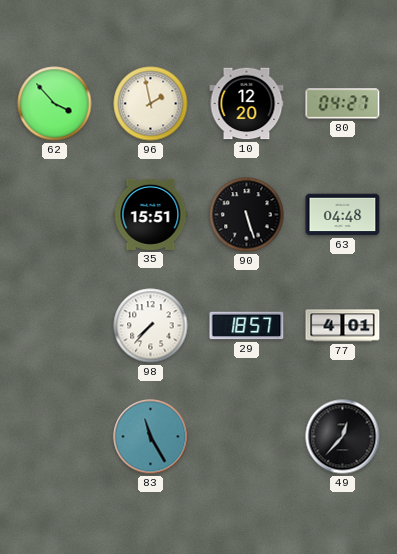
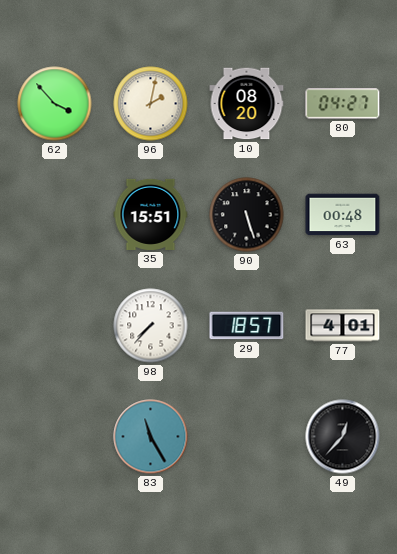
96: 1:58 -> 2:02 (151, 104)
10: 12:20 -> 08:20 (247, 104)
63: 04:48 -> 00:48 (343, 215)
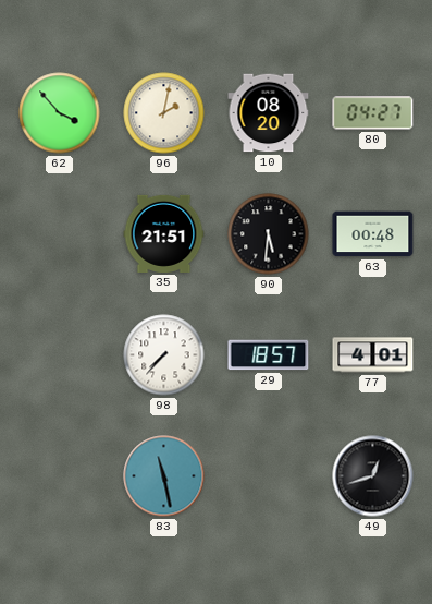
35: 15:51 -> 21:51 (164, 233)
90: 5:27 -> 5:31 (269, 234)
83: 11:25 -> 11:28 (164, 476)
49: 12:37 -> 12:42 (373, 476)
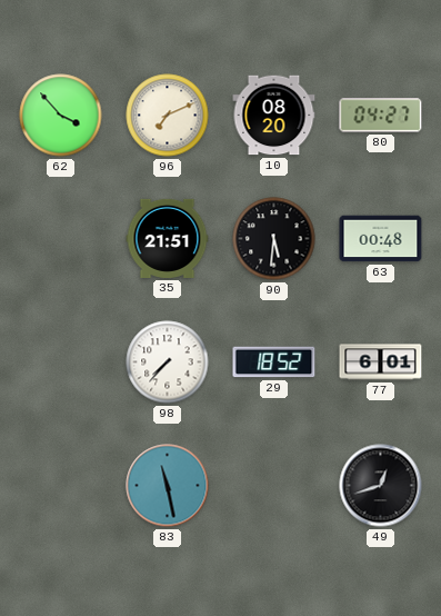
96: 2:02 -> 7:11 (168, 116)
29: 18:57 -> 18:52 (274, 362)
77: 4:01 -> 6:01 (381, 362)
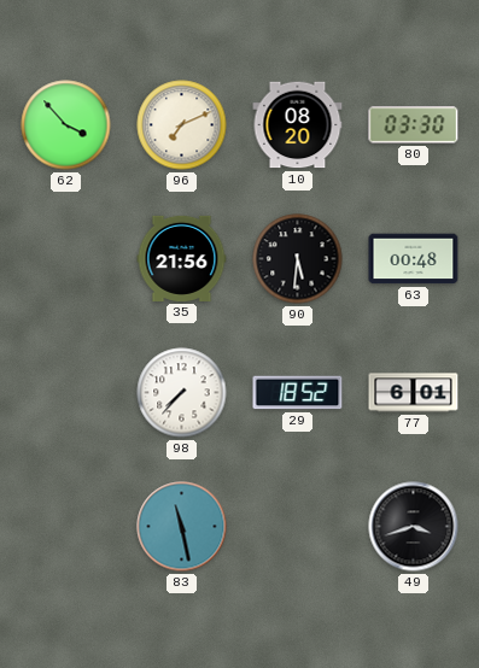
80: 04:27 -> 03:30 (414, 125)
35: 21:51 -> 21:56 (182, 258)
49: 12:42 -> 3:42 (414, 527)
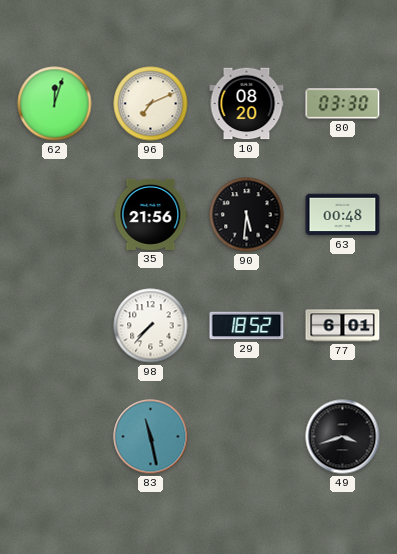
62: 3:53 -> 12:03 (55, 104)
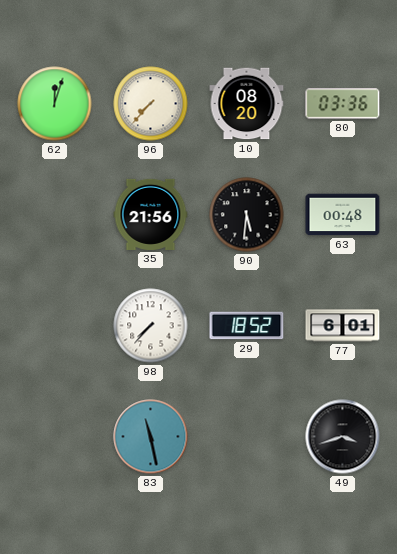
96: 7:11 -> 7:37 (151, 104)
80: 03:30 -> 03:36 (343, 104)
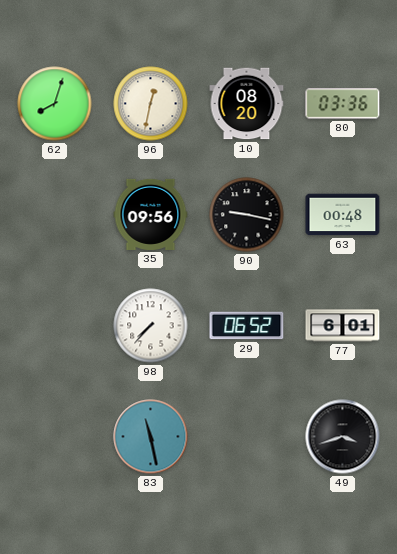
62: 12:03 -> 8:03 (55, 104)
96: 7:37 -> 12:32 (151, 104)
35: 21:56 -> 09:56 (151, 214)
90: 5:31 -> 9:17 (247, 215)
29: 18:52 -> 06:52 (247, 326)
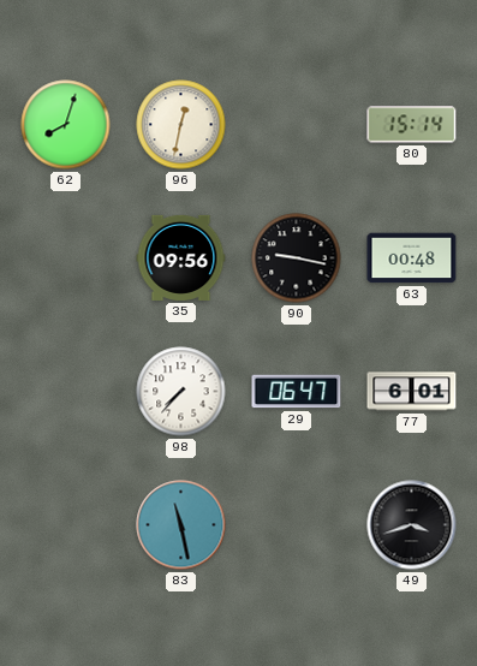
10: 08:20 -> none (247, 104)
80: 03:36 -> 15:14 (412, 125)
29: 06:52 -> 06:47 (297, 392)
